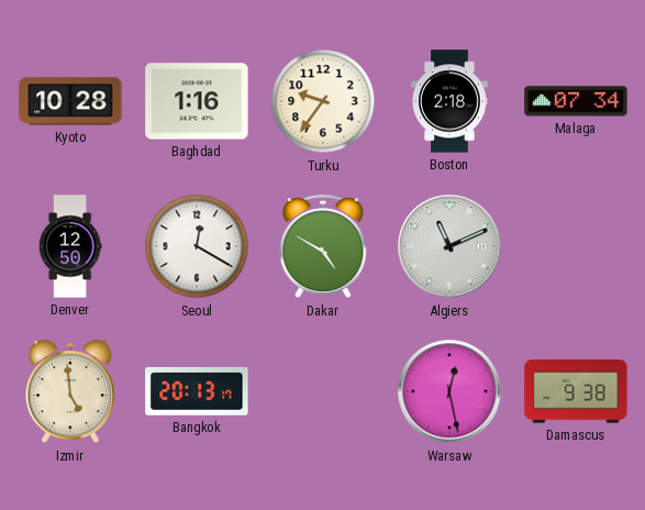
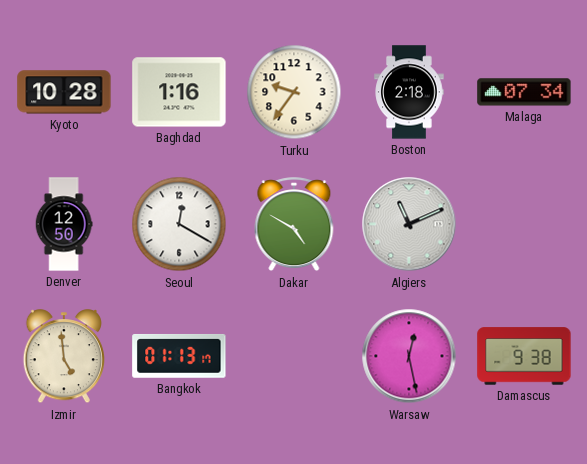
Bangkok: 20:13 -> 01:13 (179, 356)
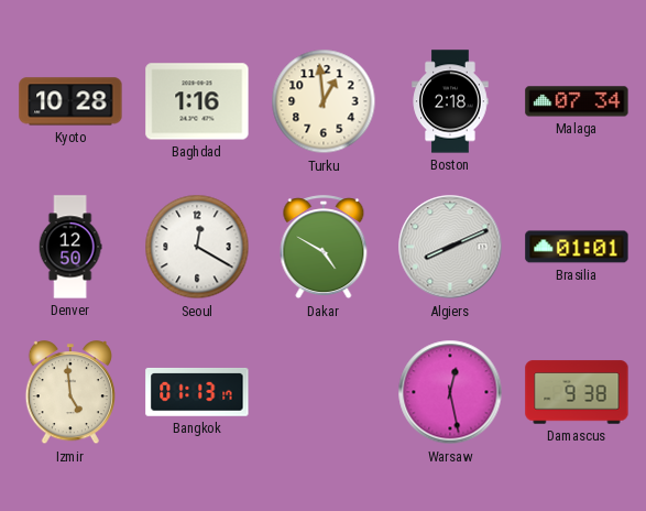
Turku: 9:36 -> 12:59 (324, 101)
Algiers: 11:11 -> 8:11 (450, 247)
Brasilia: none -> 01:01 (577, 247)
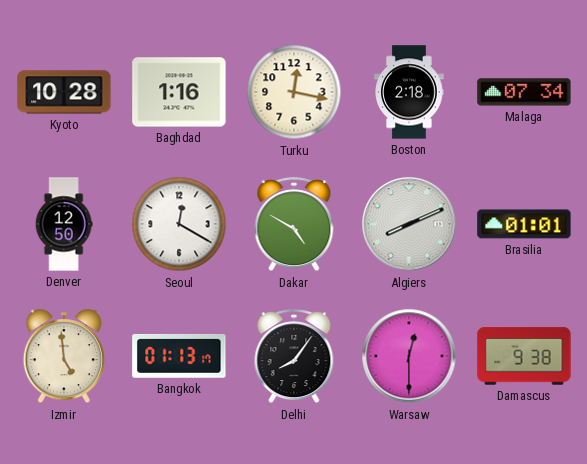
Turku: 12:59 -> 12:17 (294, 92)
Delhi: none -> 8:06 (294, 357)
Warsaw: 12:28 -> 12:30 (409, 356)
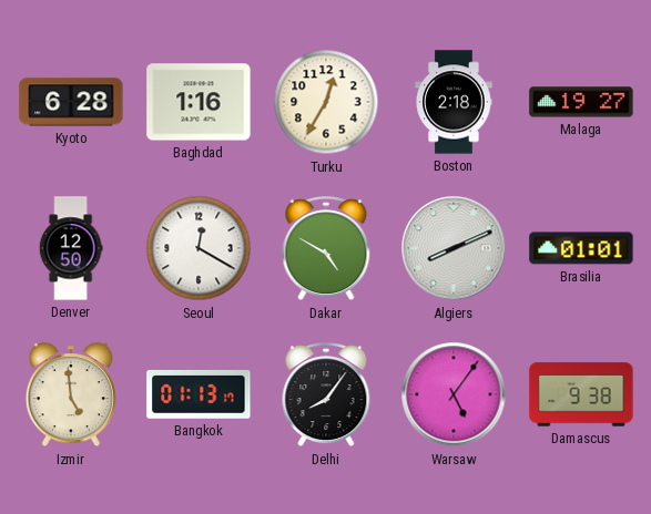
Kyoto: 10:28 -> 6:28 (71, 102)
Turku: 12:17 -> 12:35 (326, 102)
Malaga: 07:34 -> 19:27 (581, 102)
Warsaw: 12:30 -> 5:06 (454, 394)
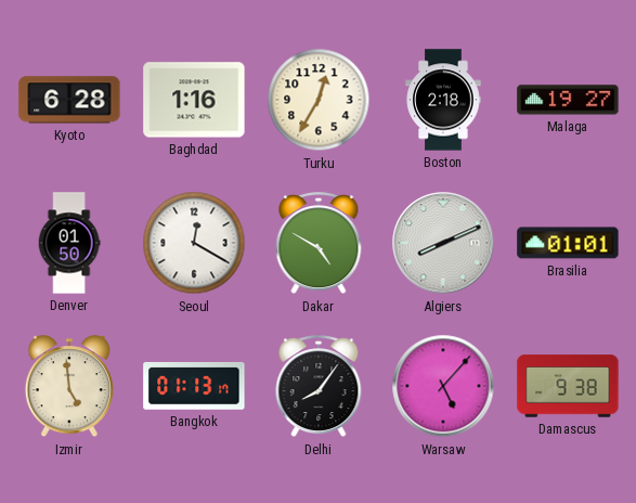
Denver: 12:50 -> 01:50 (69, 243)
Warsaw: 5:06 -> 5:07 (443, 386)
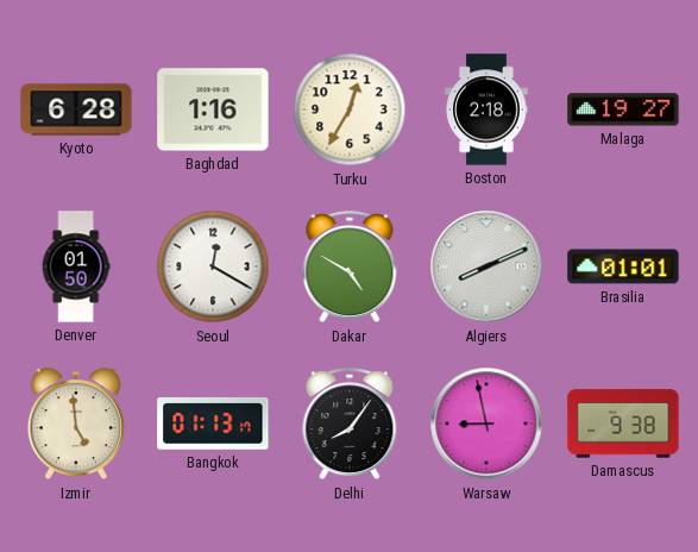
Warsaw: 5:07 -> 8:58 (486, 424)
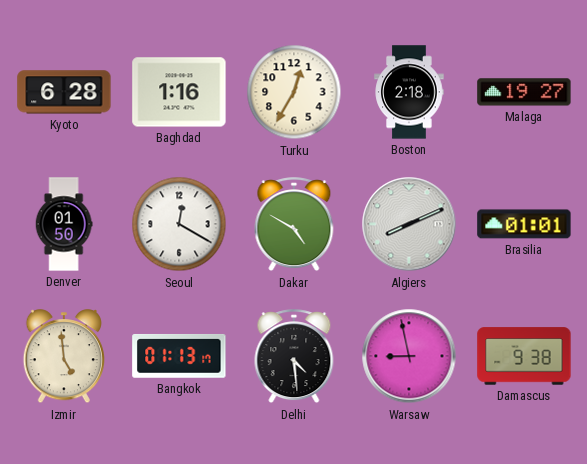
Delhi: 8:06 -> 4:29 (294, 357)
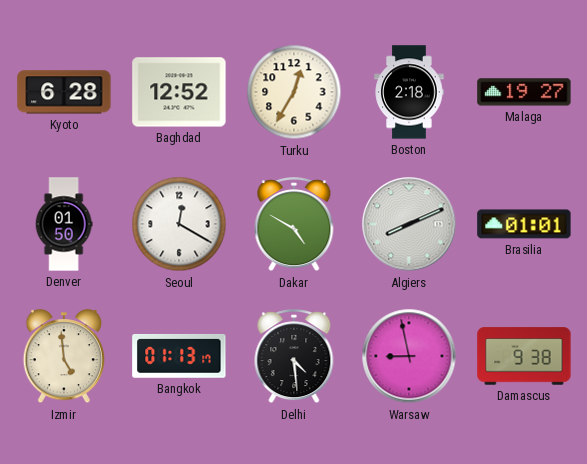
Baghdad: 1:16 -> 12:52 (179, 92)
